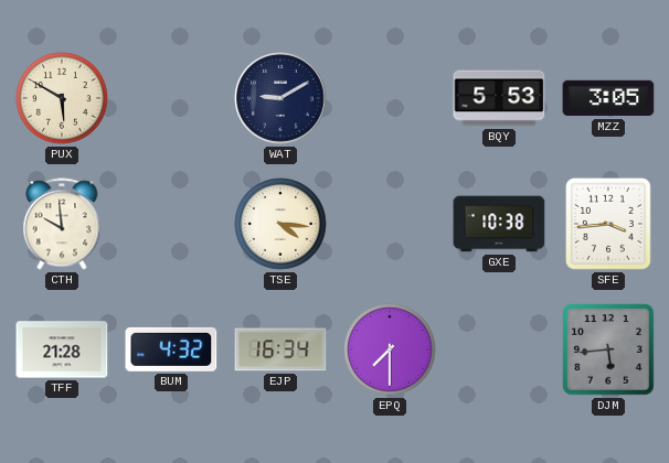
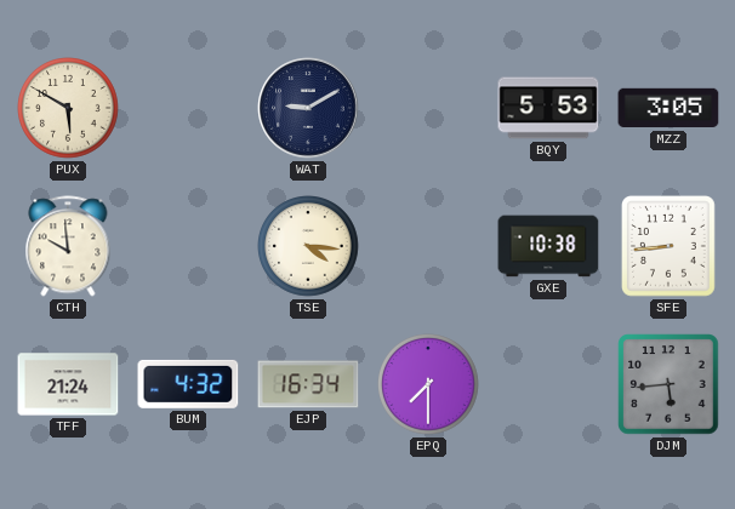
SFE: 3:44 -> 8:44 (670, 247)
TFF: 21:28 -> 21:24 (68, 384)
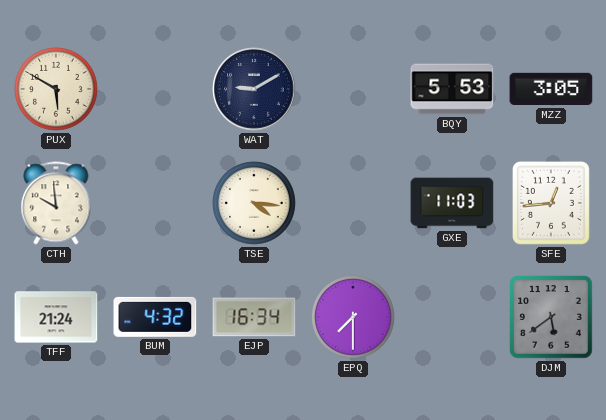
GXE: 10:38 -> 11:03 (452, 203)
SFE: 8:44 -> 12:44 (552, 204)
DJM: 5:44 -> 5:39 (551, 317)
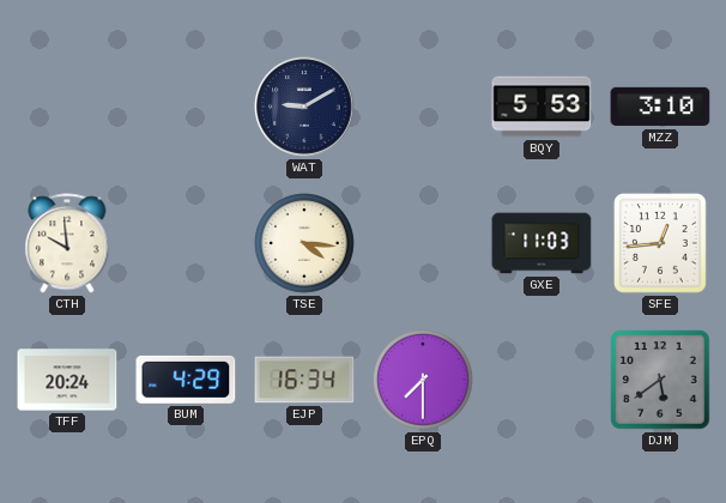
PUX: 5:50 -> none (57, 90)
MZZ: 3:05 -> 3:10 (660, 107)
TFF: 21:24 -> 20:24 (67, 380)
BUM: 4:32 -> 4:29 (186, 380)
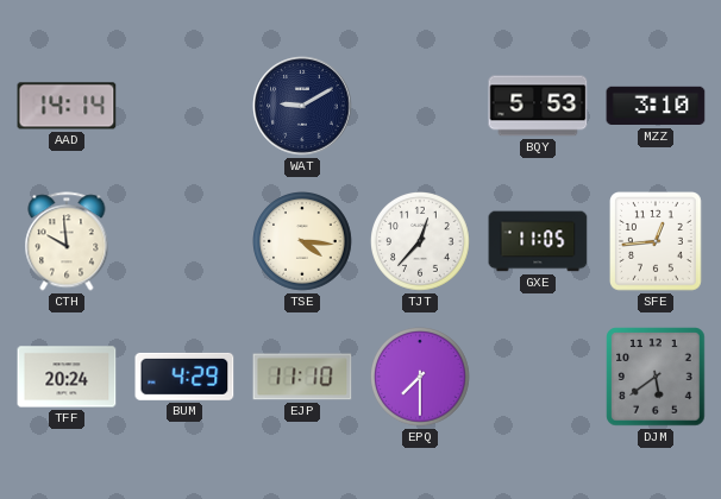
AAD: none -> 14:14 (67, 106)
TJT: none -> 12:37 (421, 242)
GXE: 11:03 -> 11:05 (538, 241)
EJP: 16:34 -> 11:10 (302, 377)
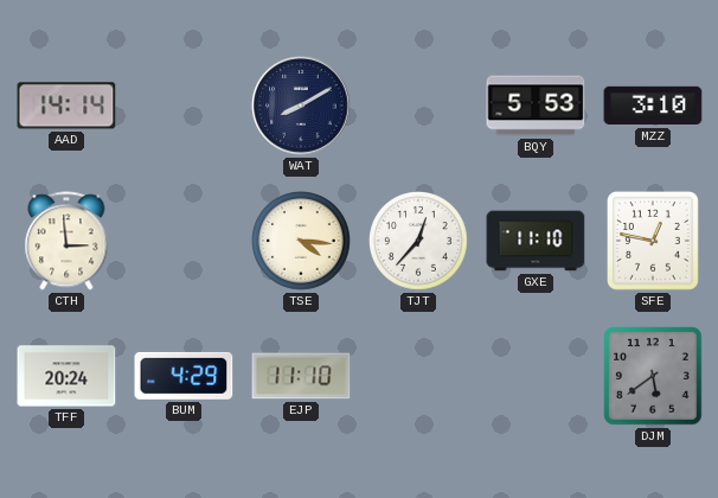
WAT: 9:10 -> 8:10 (301, 106)
CTH: 9:59 -> 2:59 (66, 241)
GXE: 11:05 -> 11:10 (536, 241)
SFE: 12:44 -> 12:47 (654, 242)
EPQ: 7:30 -> none (421, 378)
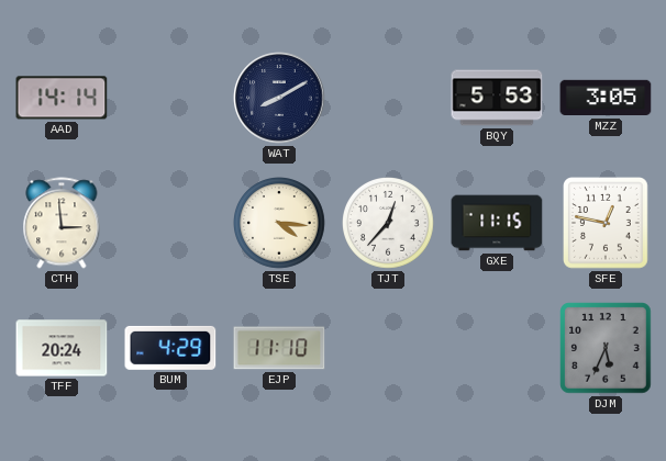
MZZ: 3:10 -> 3:05 (606, 98)
GXE: 11:10 -> 11:15 (497, 223)
DJM: 5:39 -> 5:34 (606, 348)
